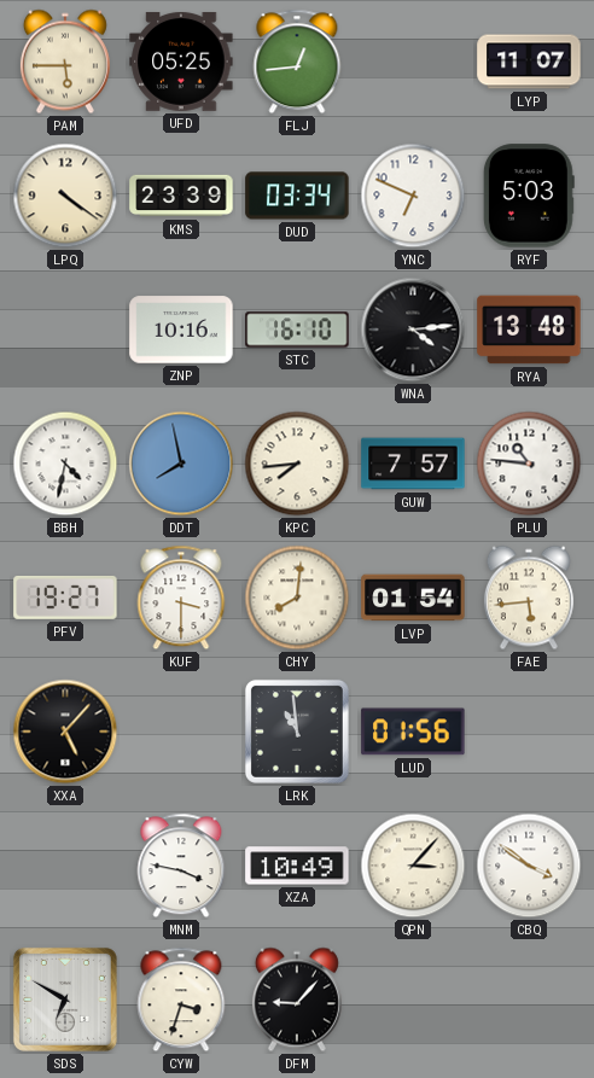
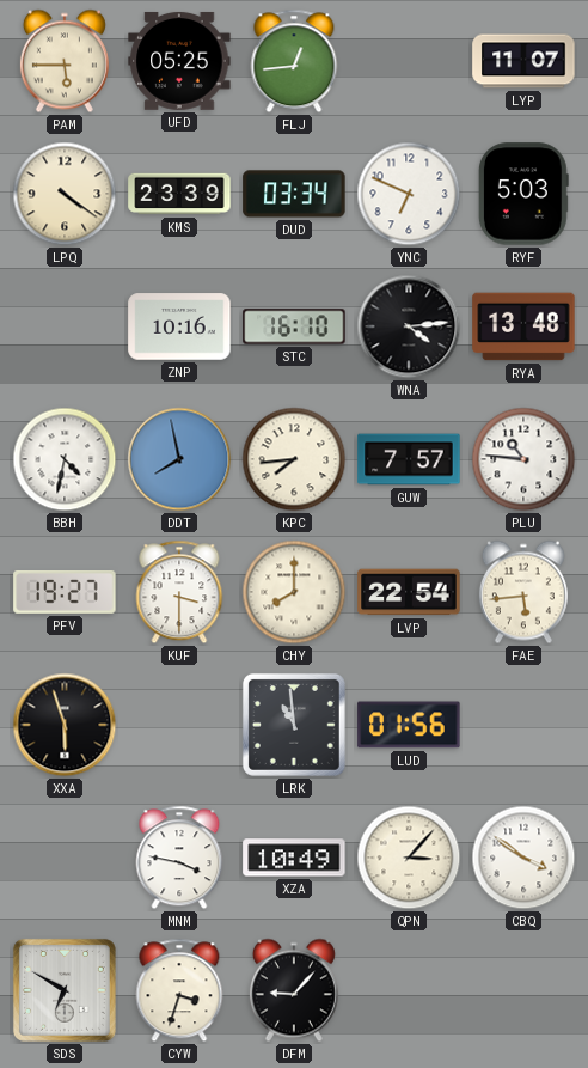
CHY: 8:01 -> 8:00 (294, 592)
LVP: 01:54 -> 22:54 (409, 592)
XXA: 5:07 -> 5:57 (65, 725)
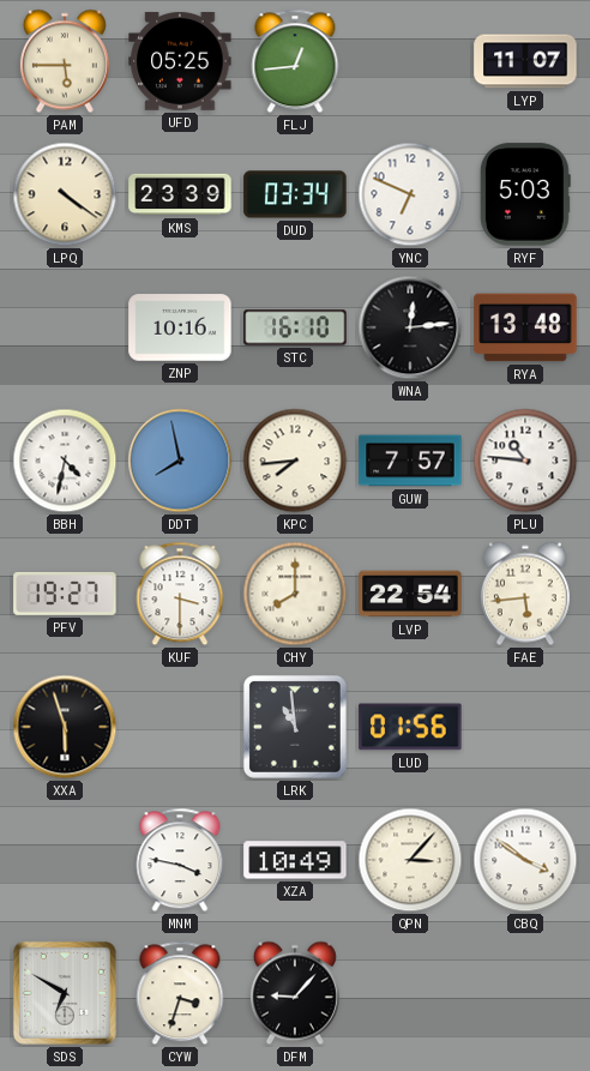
WNA: 4:14 -> 12:14 (410, 327)
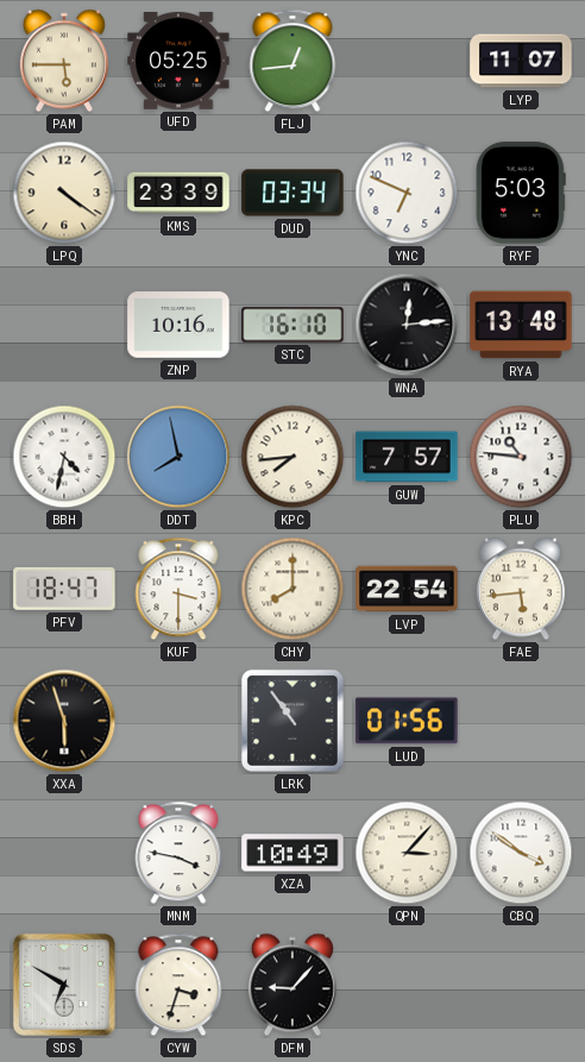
PFV: 19:27 -> 18:47 (64, 589)
LRK: 10:59 -> 10:54 (292, 721)
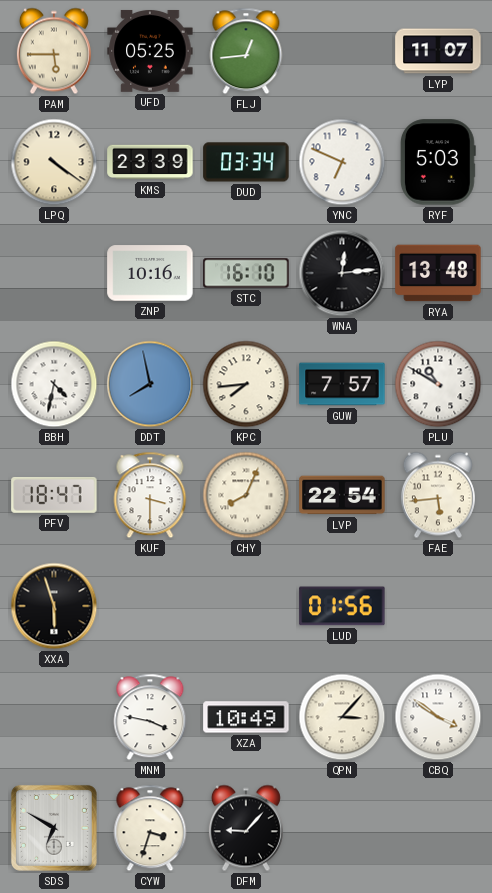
PLU: 10:46 -> 10:50 (438, 384)
CHY: 8:00 -> 8:04 (246, 495)
LRK: 10:54 -> none (292, 721)
